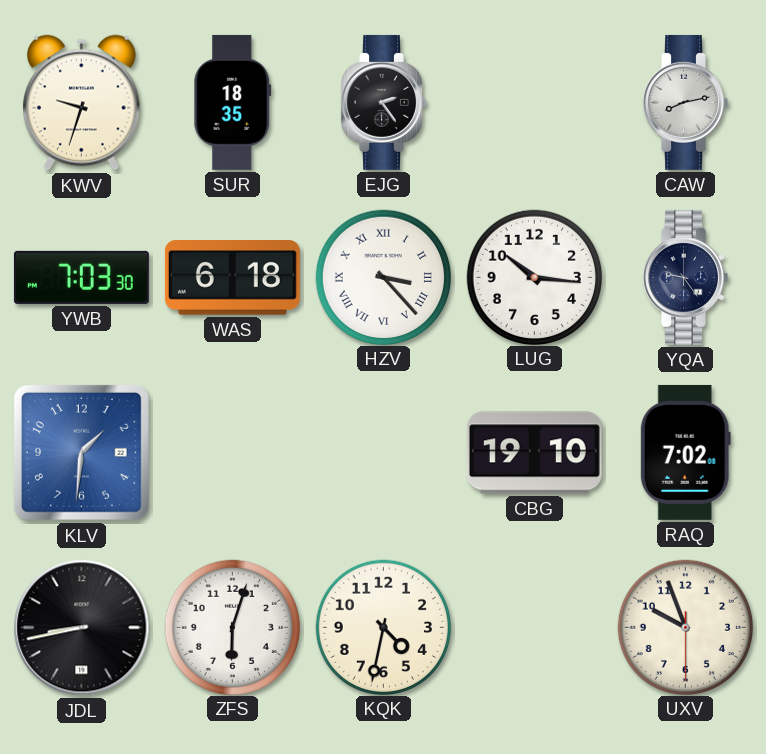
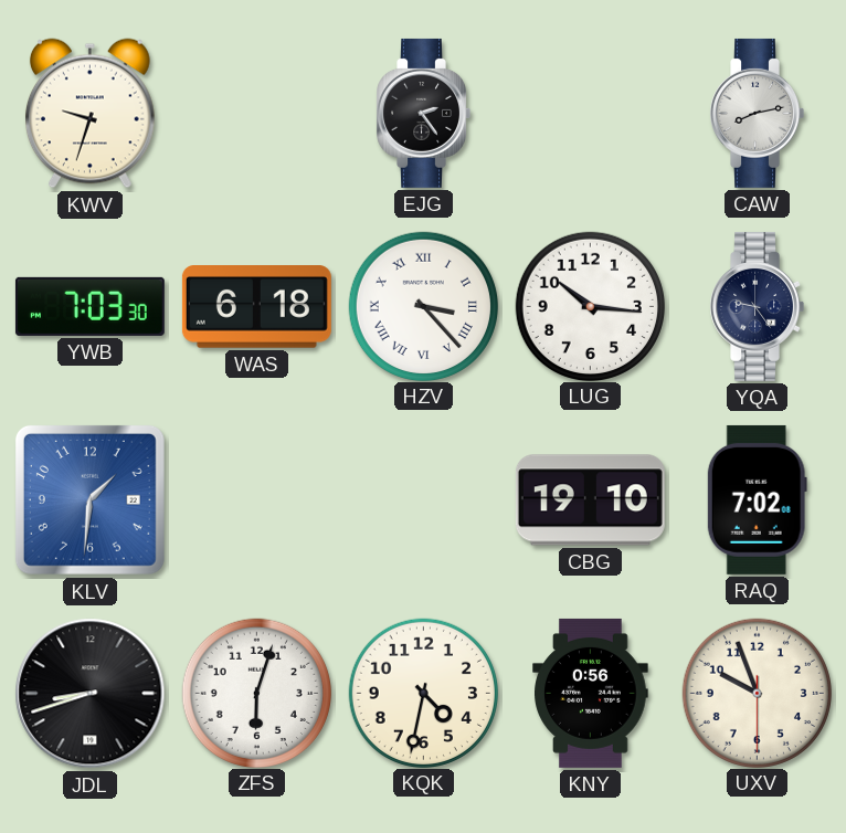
SUR: 18:35 -> none (233, 102)
JDL: 8:43 -> 8:42 (91, 694)
KNY: none -> 0:56 (591, 693)
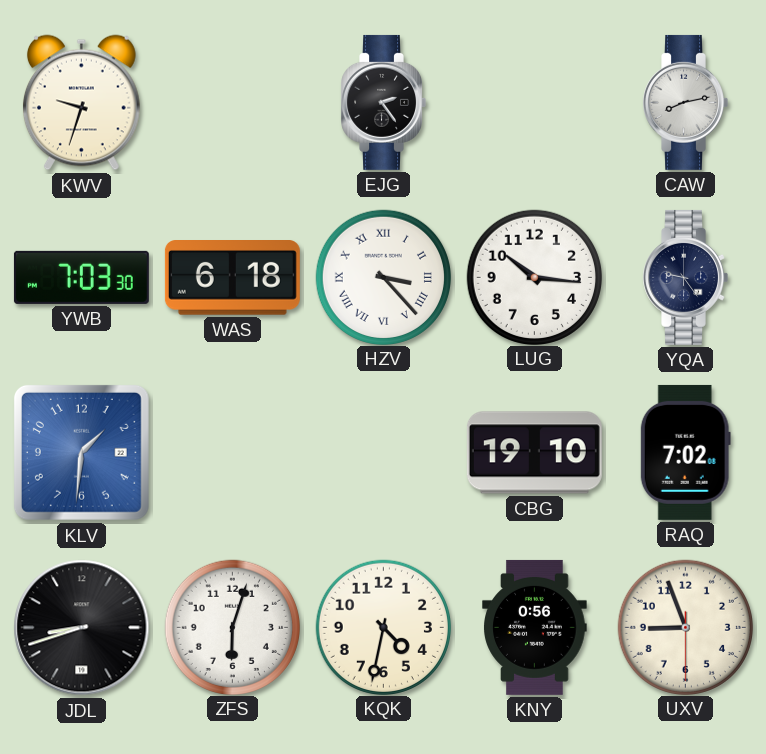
UXV: 9:56 -> 8:56 (685, 627)
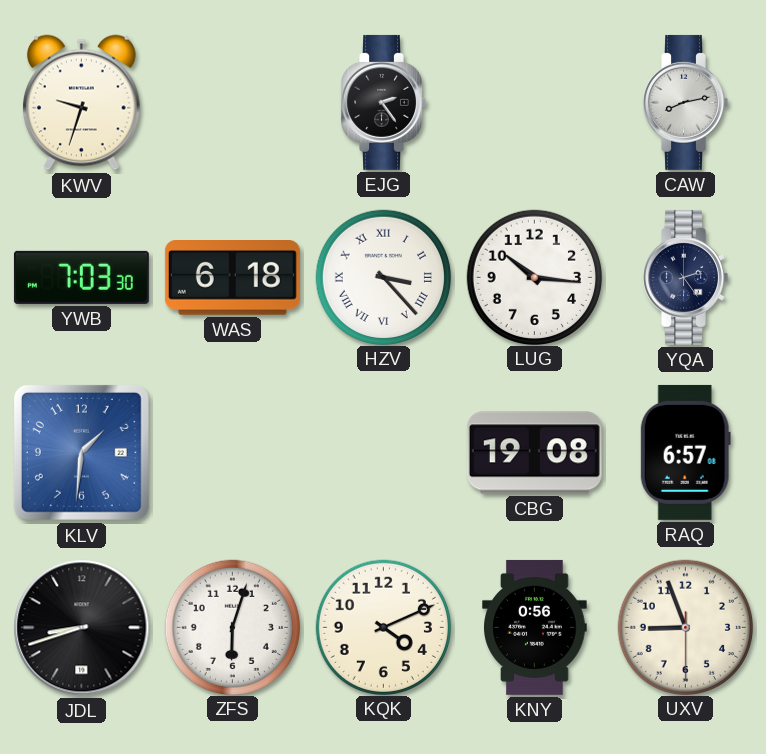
YQA: 9:24 -> 2:24 (685, 277)
CBG: 19:10 -> 19:08 (534, 453)
RAQ: 7:02 -> 6:57 (685, 452)
KQK: 4:32 -> 4:11 (383, 627)
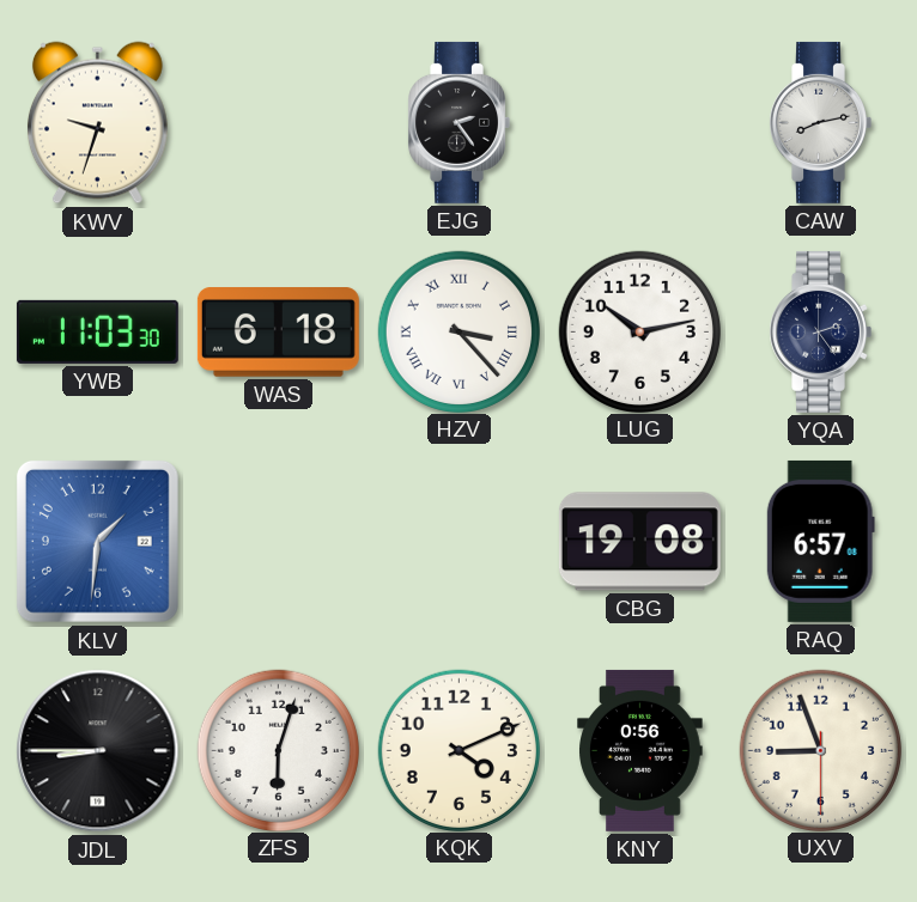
YWB: 7:03 -> 11:03 (97, 331)
LUG: 10:16 -> 10:13 (639, 331)
JDL: 8:42 -> 8:45 (98, 751)
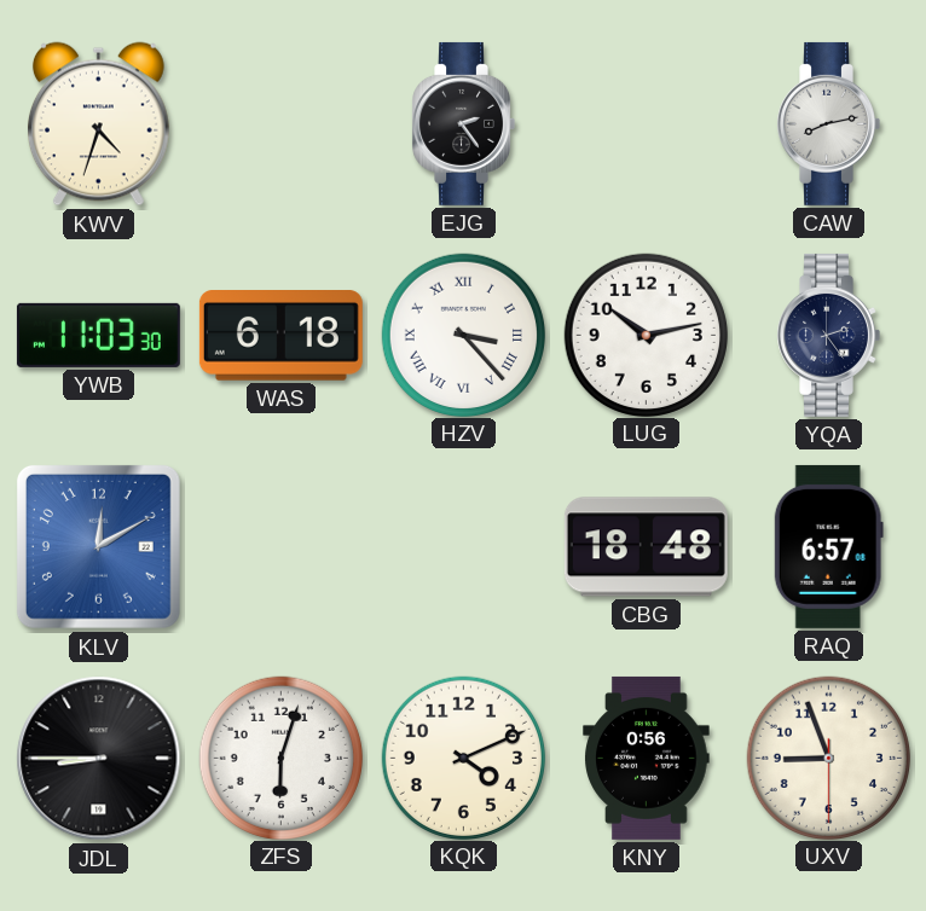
KWV: 9:33 -> 4:33 (98, 124)
KLV: 1:31 -> 12:10 (98, 546)
CBG: 19:08 -> 18:48 (646, 547)
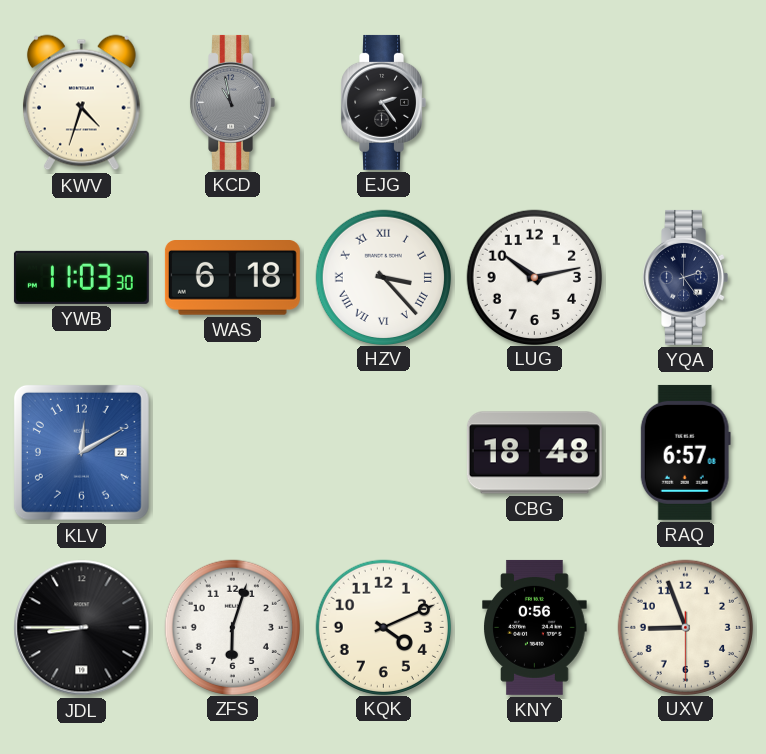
KCD: none -> 10:58 (232, 102)
CAW: 8:13 -> none (828, 123)
